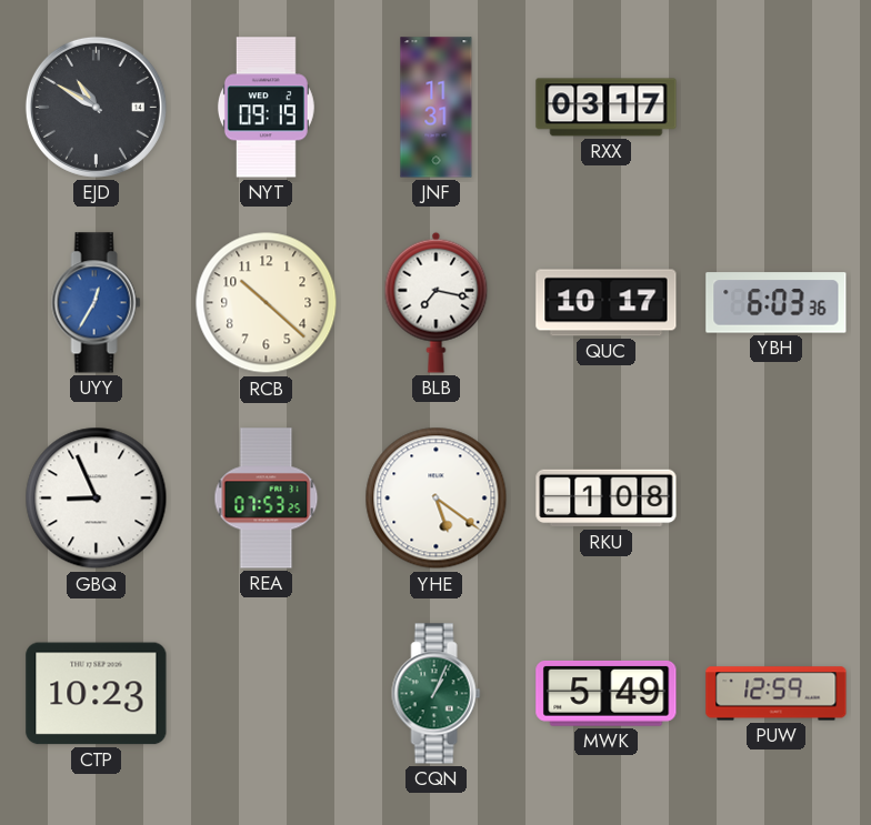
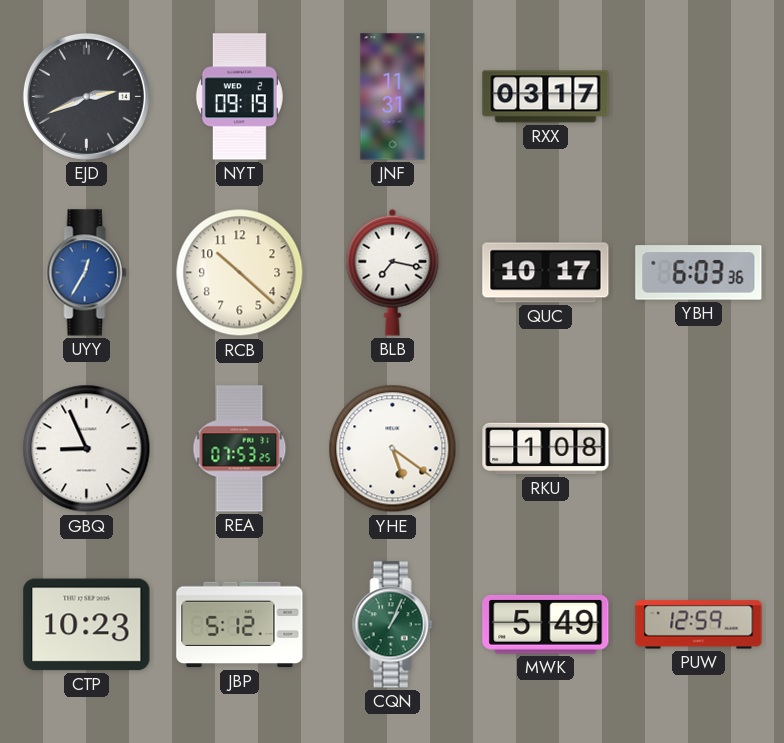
EJD: 10:50 -> 2:41 (86, 96)
JBP: none -> 5:12 (240, 625)
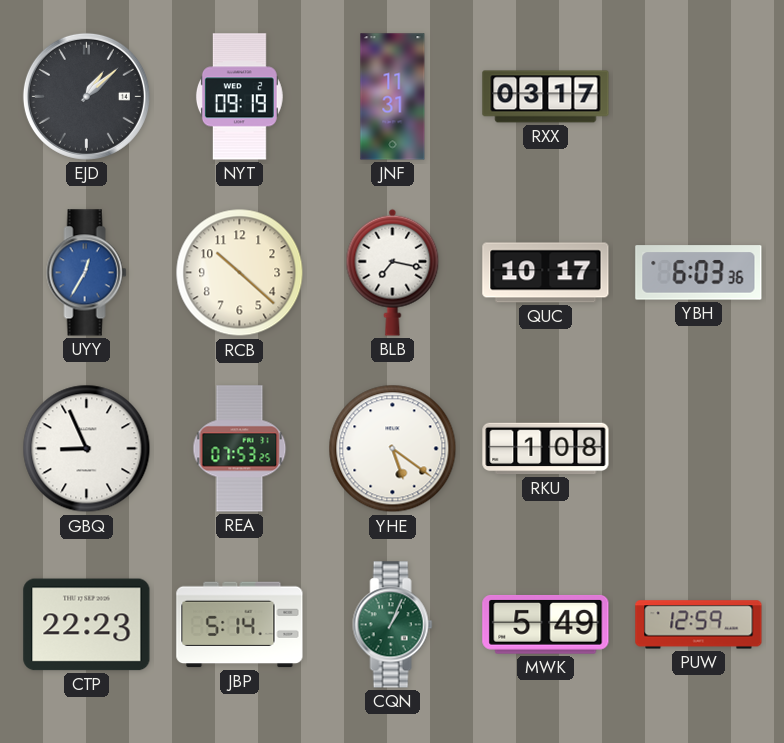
EJD: 2:41 -> 1:08 (86, 96)
CTP: 10:23 -> 22:23 (87, 625)
JBP: 5:12 -> 5:14 (240, 625)
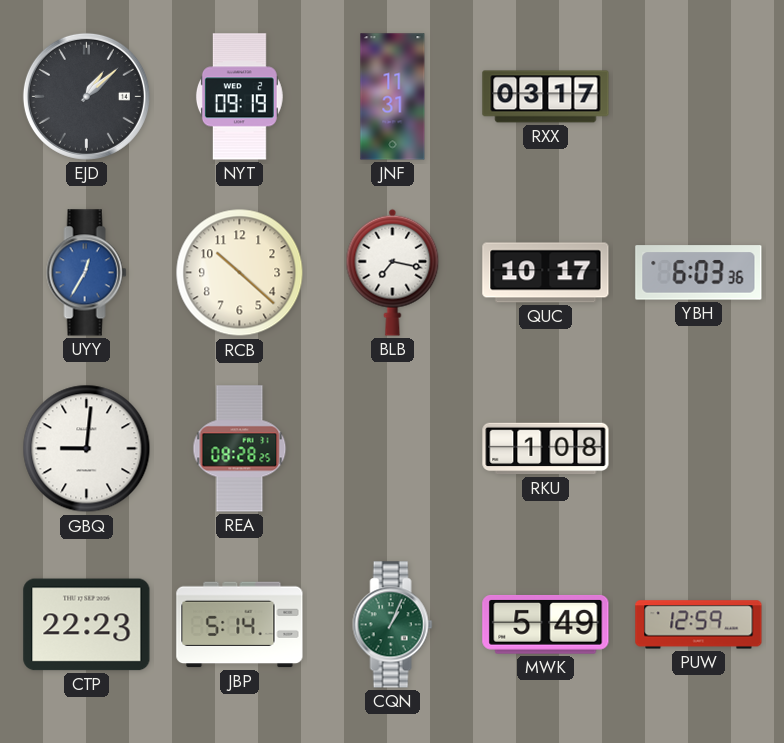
GBQ: 8:56 -> 9:01 (87, 449)
REA: 07:53 -> 08:28 (240, 449)
YHE: 5:21 -> none (393, 449)
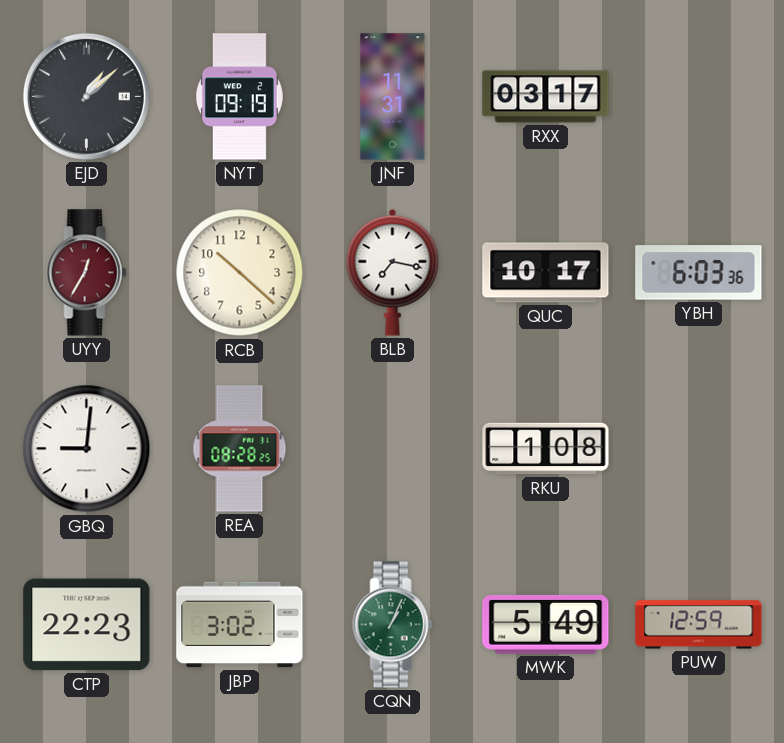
UYY dial: blue -> burgundy (87, 273)
JBP: 5:14 -> 3:02 (240, 625)
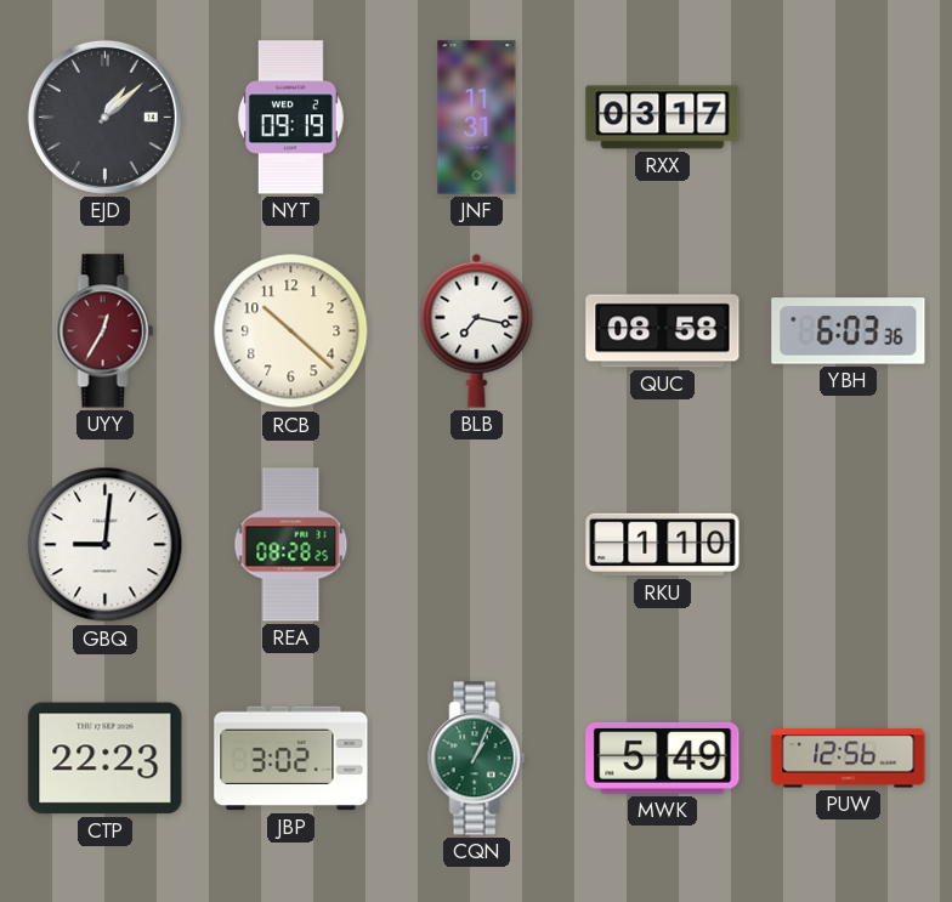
QUC: 10:17 -> 08:58 (663, 331)
RKU: 1:08 -> 1:10 (663, 545)
PUW: 12:59 -> 12:56 (849, 759)
